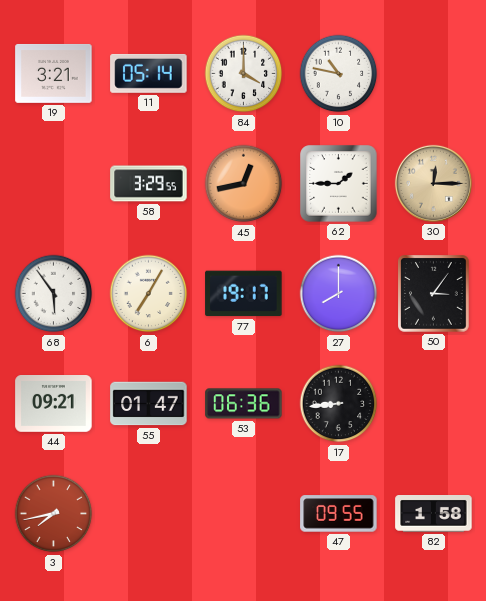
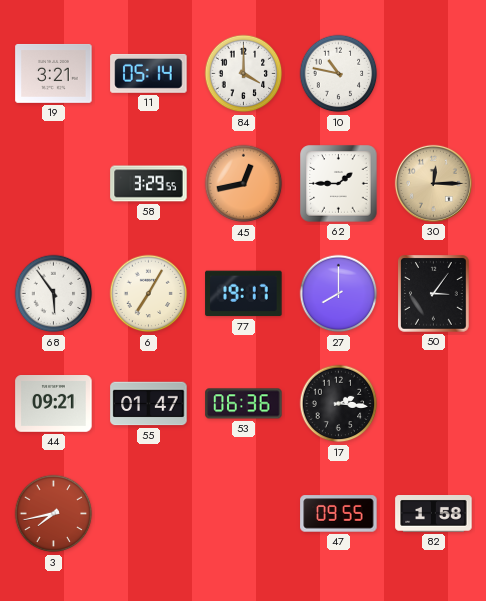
17: 8:44 -> 2:16 (339, 404)
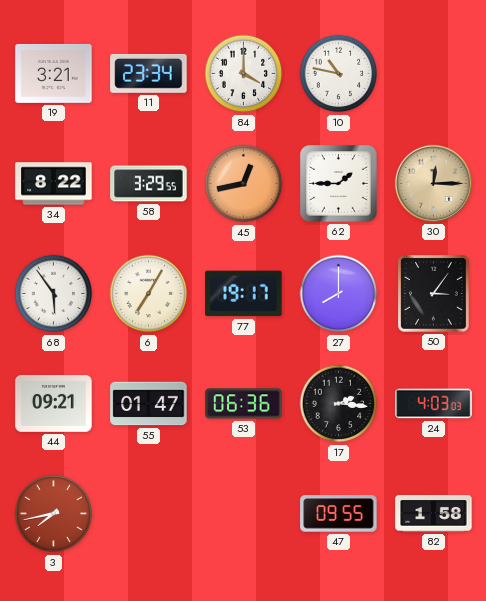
11: 05:14 -> 23:34 (149, 73)
34: none -> 8:22 (54, 184)
24: none -> 4:03 (434, 404)
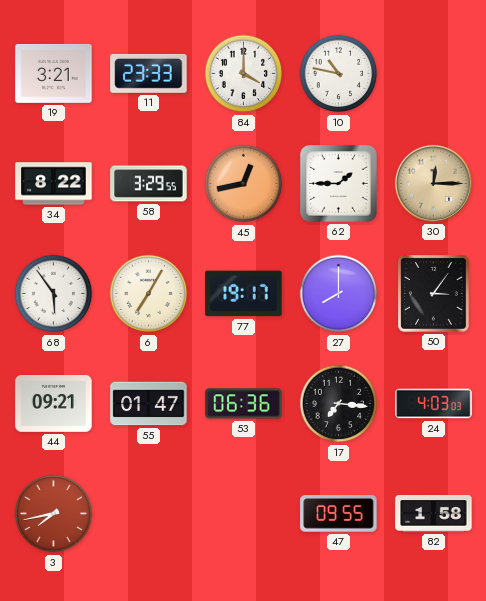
11: 23:34 -> 23:33 (149, 73)
17: 2:16 -> 7:16 (339, 404)
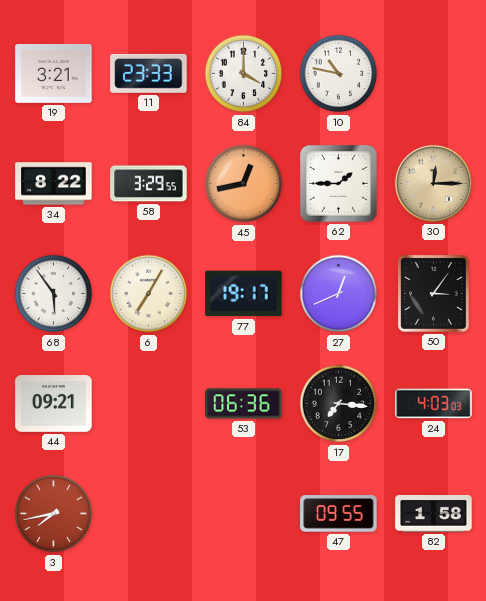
27: 8:00 -> 12:41 (339, 294)
55: 01:47 -> none (149, 404)
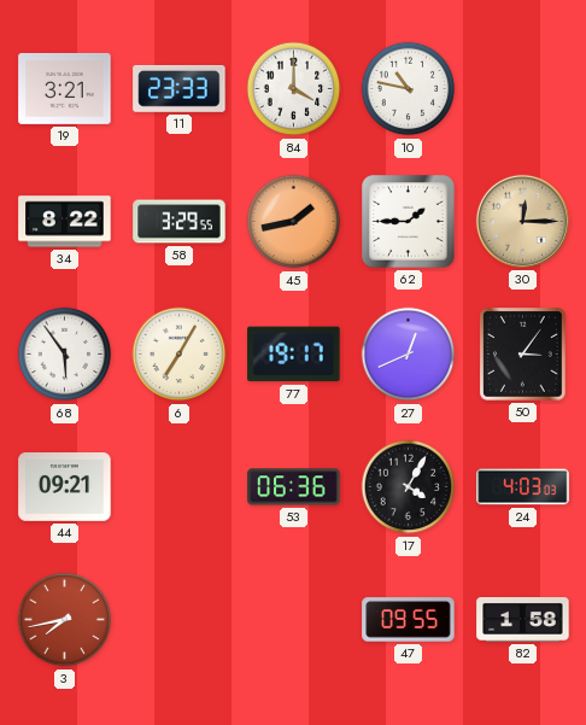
45: 12:43 -> 1:43 (294, 222)
17: 7:16 -> 4:05 (409, 487)
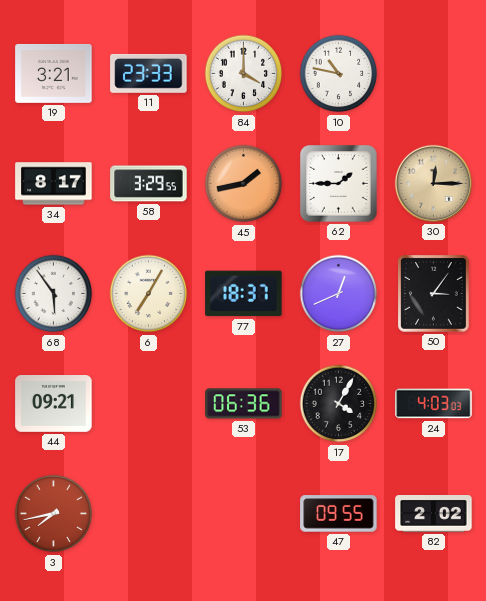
34: 8:22 -> 8:17 (54, 184)
77: 19:17 -> 18:37 (244, 294)
82: 1:58 -> 2:02 (434, 514)
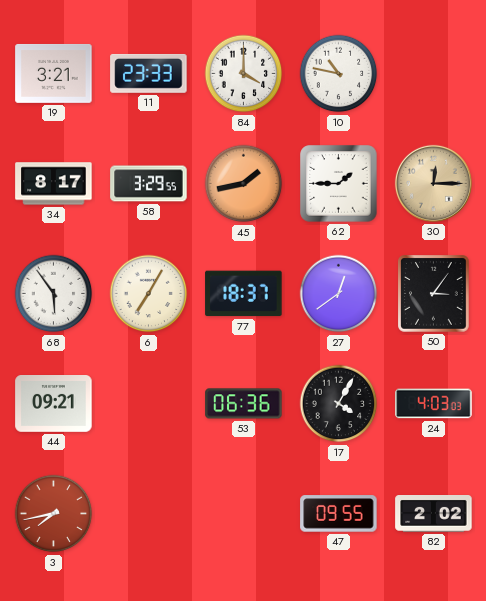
27: 12:41 -> 12:39 (339, 294)
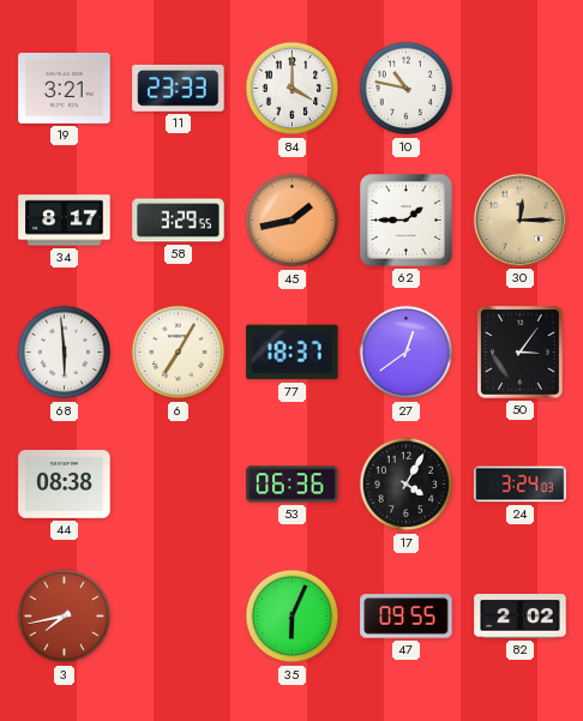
68: 5:54 -> 5:59 (65, 353)
44: 09:21 -> 08:38 (65, 485)
24: 4:03 -> 3:24 (521, 485)
35: none -> 6:04 (293, 617)
